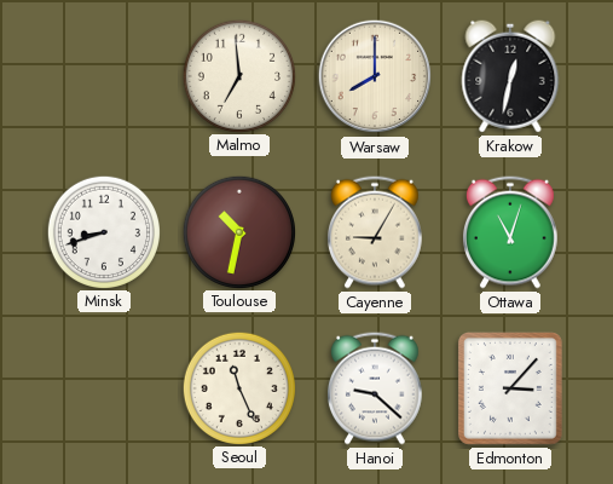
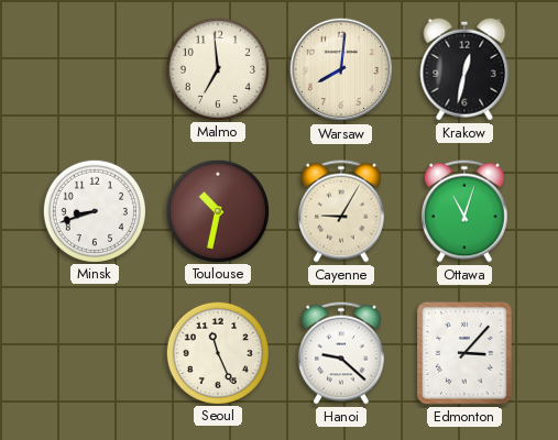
Warsaw: 8:00 -> 8:01 (341, 69)
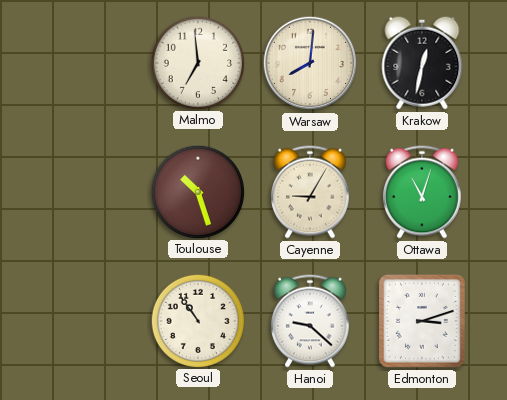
Minsk: 8:42 -> none (94, 210)
Toulouse: 10:32 -> 10:27 (197, 191)
Seoul: 11:26 -> 10:54 (197, 320)
Edmonton: 3:07 -> 3:12 (422, 322)
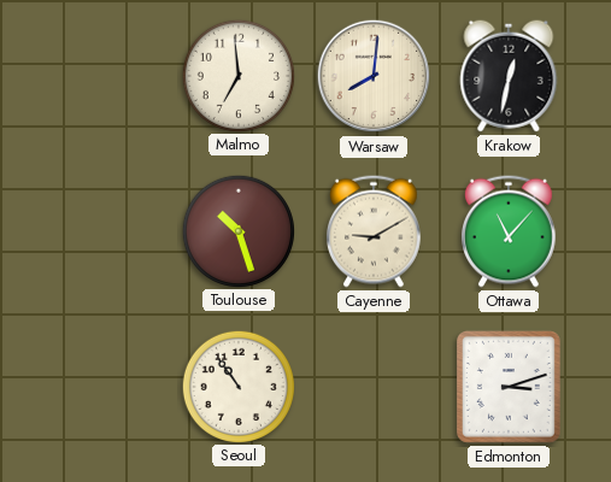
Cayenne: 9:05 -> 9:10 (374, 231)
Ottawa: 11:03 -> 11:07 (509, 231)
Hanoi: 9:22 -> none (310, 321)
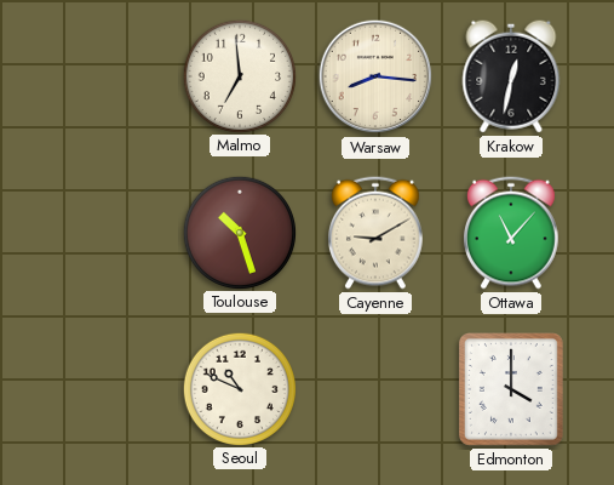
Warsaw: 8:01 -> 8:16 (375, 76)
Seoul: 10:54 -> 10:49 (239, 388)
Edmonton: 3:12 -> 4:00 (511, 390)
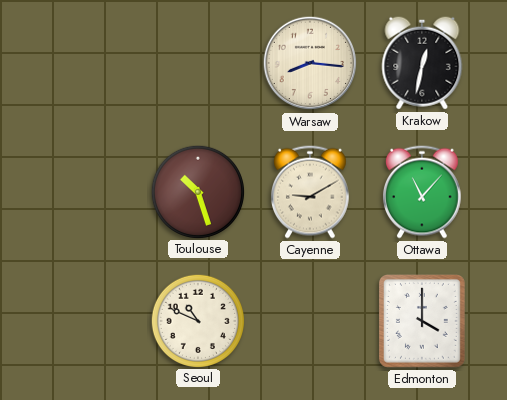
Malmo: 6:59 -> none (239, 75)
